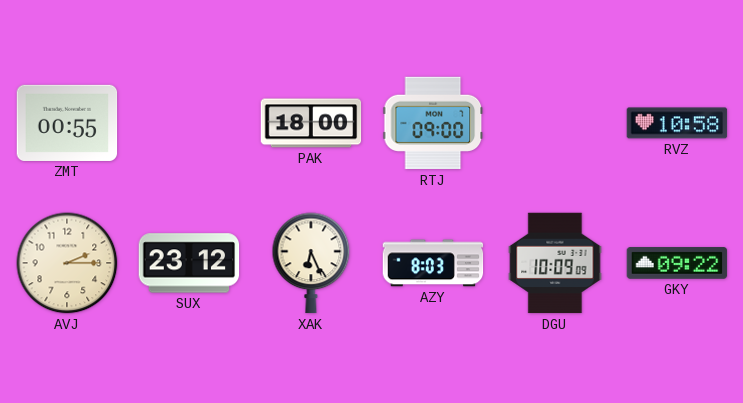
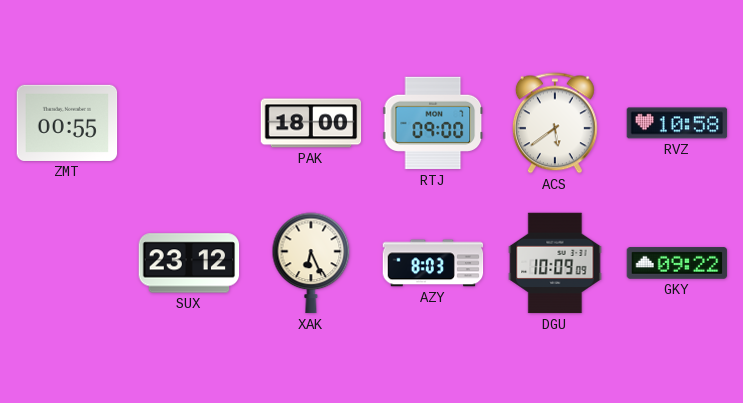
ACS: none -> 5:39 (555, 123)
AVJ: 2:15 -> none (67, 263)
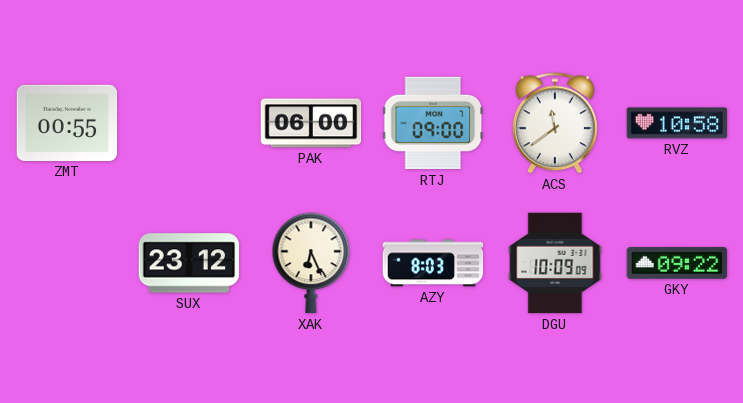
PAK: 18:00 -> 06:00 (311, 123)
ACS: 5:39 -> 11:39 (555, 123)
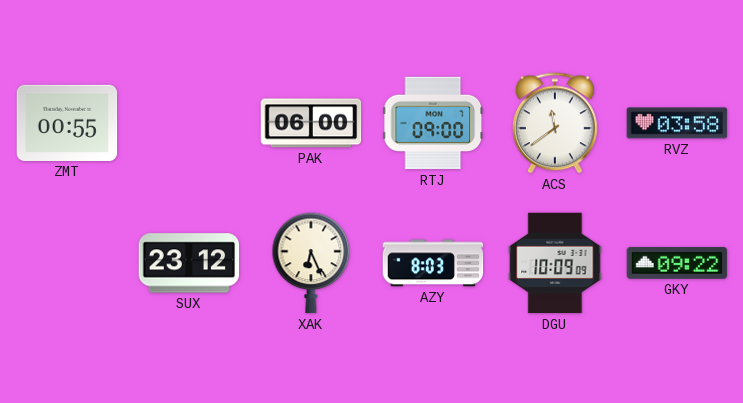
RVZ: 10:58 -> 03:58 (677, 123)
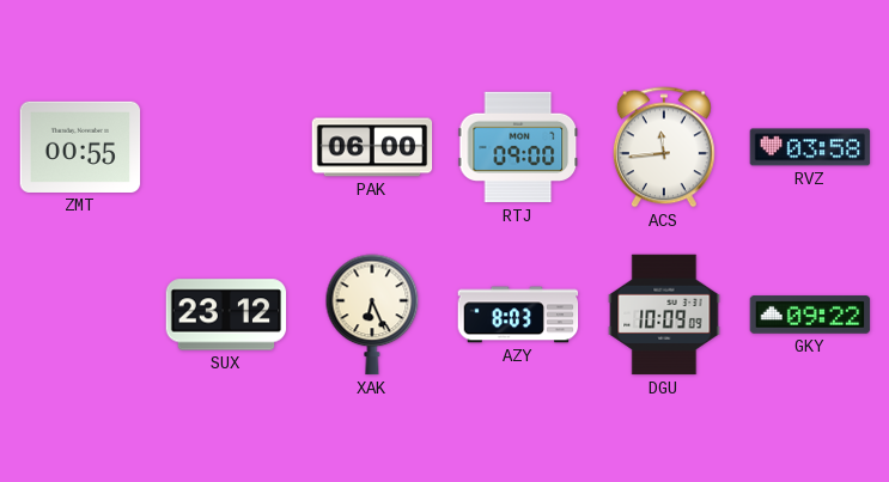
ACS: 11:39 -> 11:44 (664, 147)
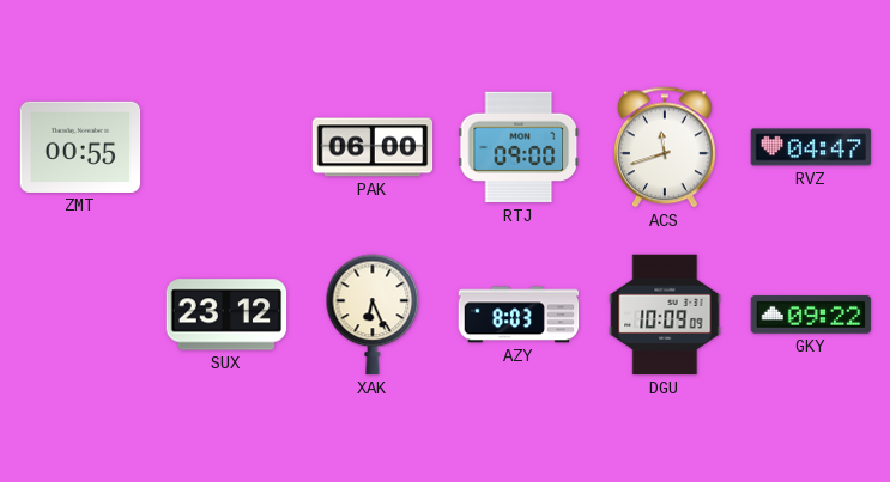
ACS: 11:44 -> 11:42 (665, 147)
RVZ: 03:58 -> 04:47 (811, 147)
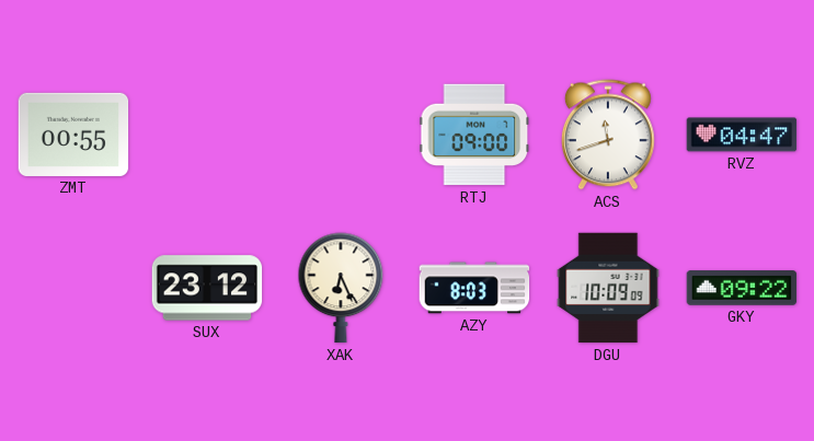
PAK: 06:00 -> none (373, 147)
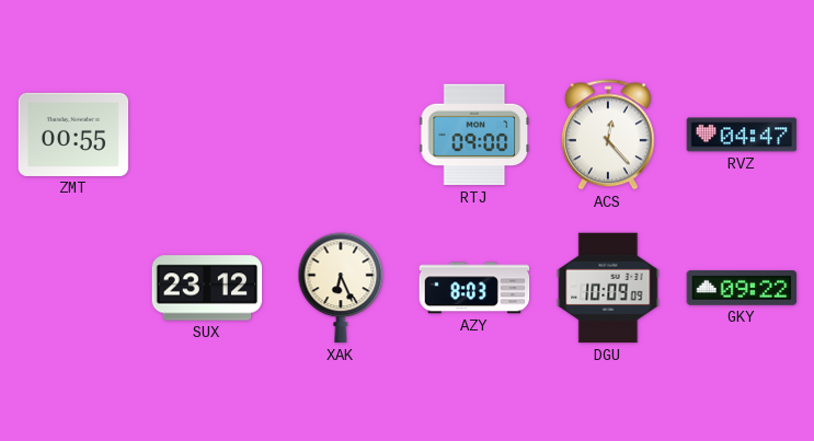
ACS: 11:42 -> 12:23 (608, 135)
